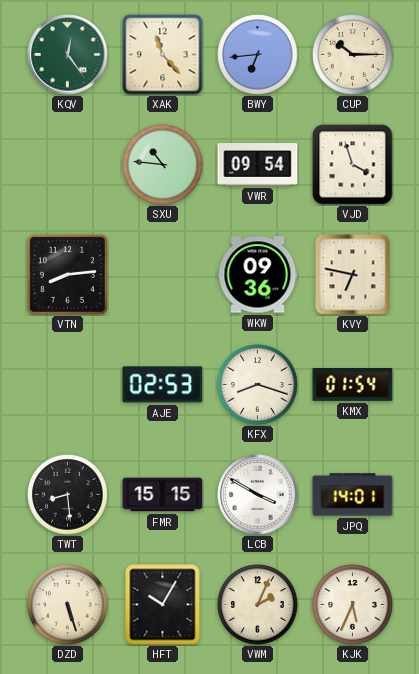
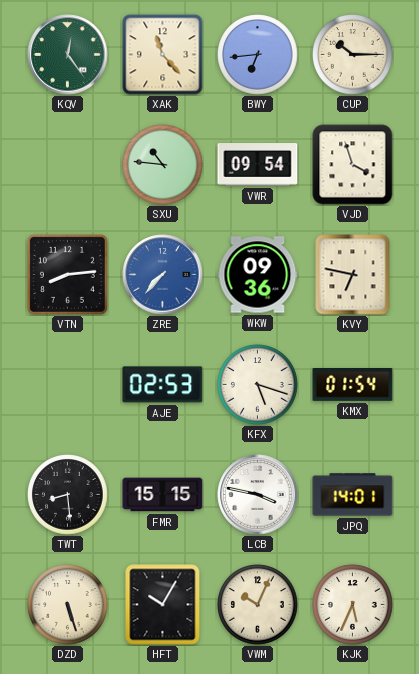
ZRE: none -> 7:37 (163, 275)
KFX: 8:18 -> 5:18 (258, 385)
LCB: 3:50 -> 3:47 (258, 495)
VWM: 2:04 -> 10:04 (258, 605)
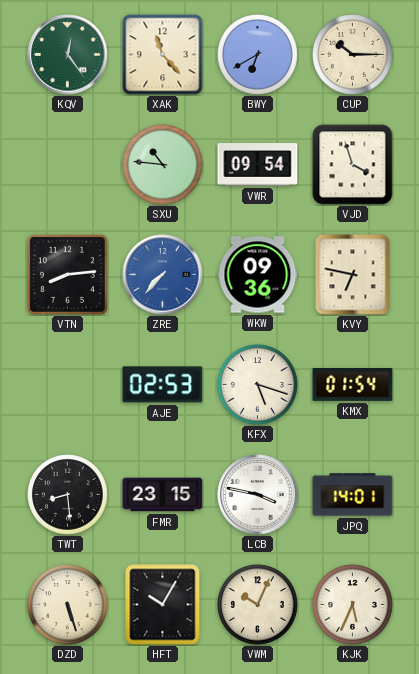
BWY: 6:44 -> 6:40 (258, 55)
FMR: 15:15 -> 23:15 (163, 495)
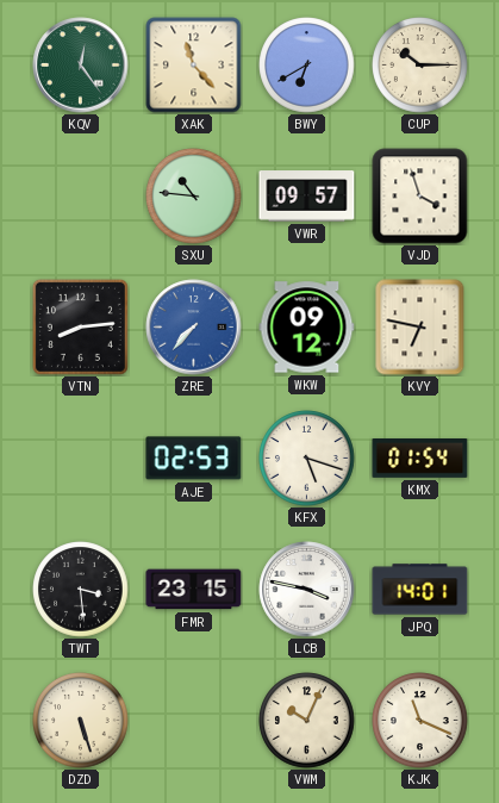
VWR: 09:54 -> 09:57 (307, 197)
WKW: 09:36 -> 09:12 (307, 328)
TWT: 8:29 -> 3:29 (81, 590)
HFT: 10:05 -> none (163, 605)
KJK: 5:34 -> 11:19 (420, 721)
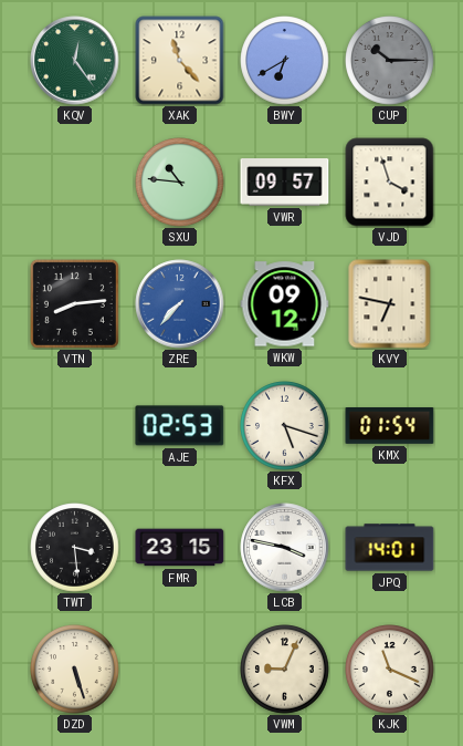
CUP dial: cream -> grey (390, 61)
VWM: 10:04 -> 9:04 (285, 670)
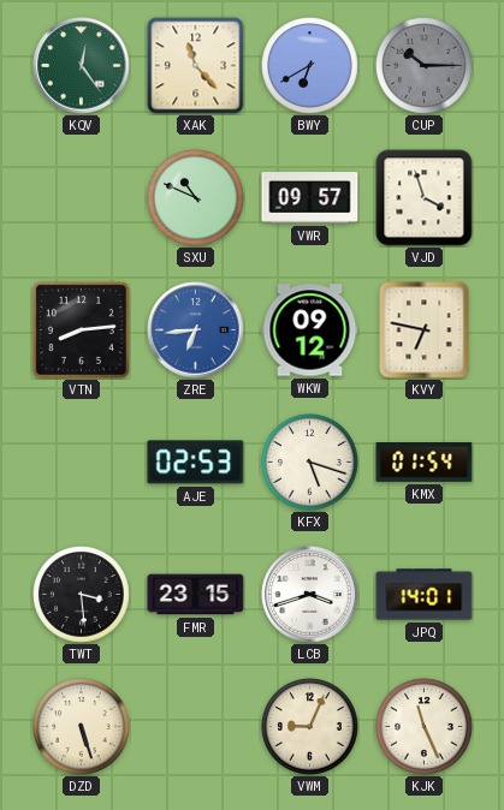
SXU: 10:46 -> 10:49 (196, 198)
ZRE: 7:37 -> 6:44 (196, 330)
LCB: 3:47 -> 3:42 (310, 595)
KJK: 11:19 -> 11:26 (425, 727)
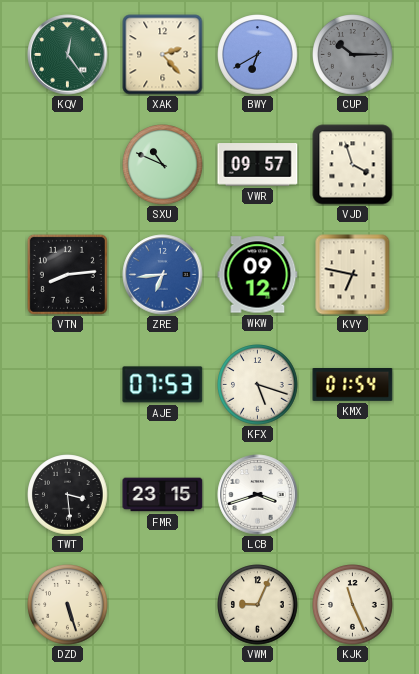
XAK: 11:23 -> 2:23 (163, 55)
AJE: 02:53 -> 07:53 (163, 385)
JPQ: 14:01 -> none (425, 595)
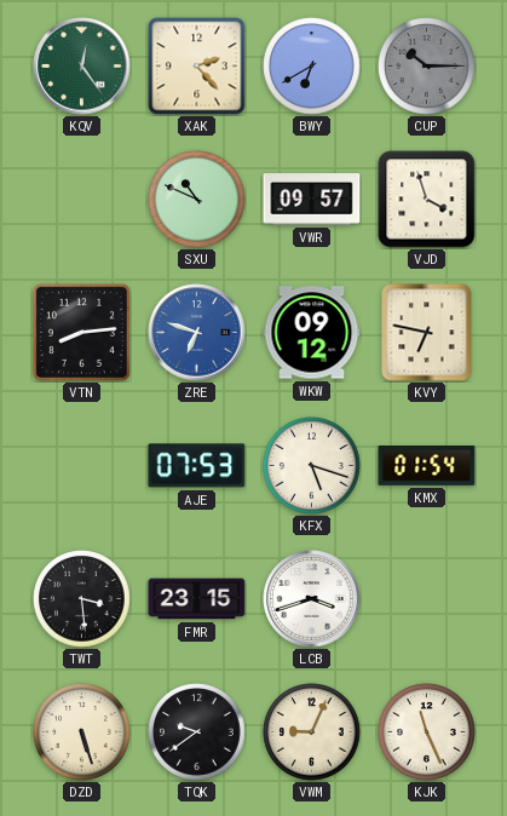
ZRE: 6:44 -> 6:48 (197, 333)
TQK: none -> 9:39 (197, 732)
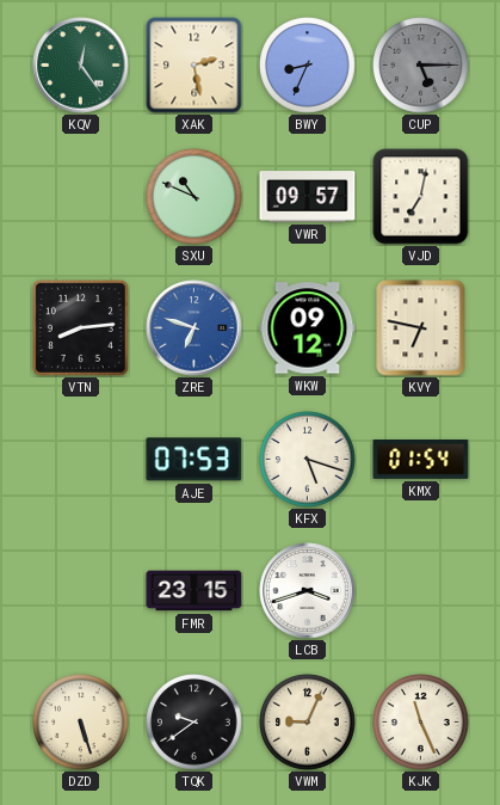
XAK: 2:23 -> 2:28 (195, 66)
BWY: 6:40 -> 8:34 (308, 66)
CUP: 10:15 -> 5:15 (421, 66)
VJD: 3:57 -> 7:02 (421, 197)
TWT: 3:29 -> none (82, 599)
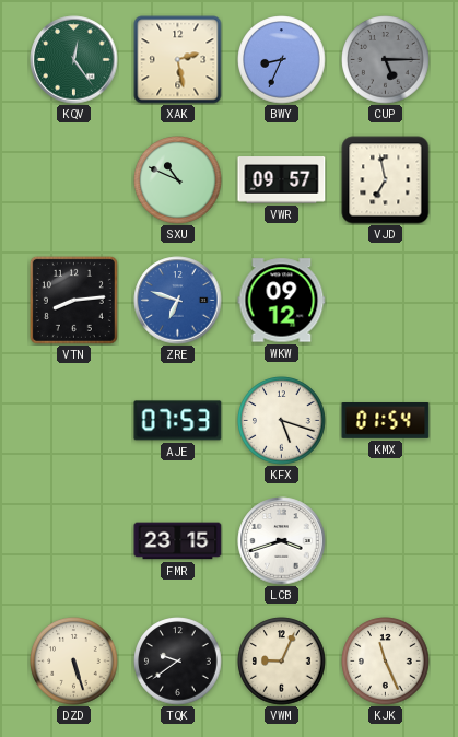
VJD: 7:02 -> 6:58 (386, 180)
KVY: 6:47 -> none (421, 328)
